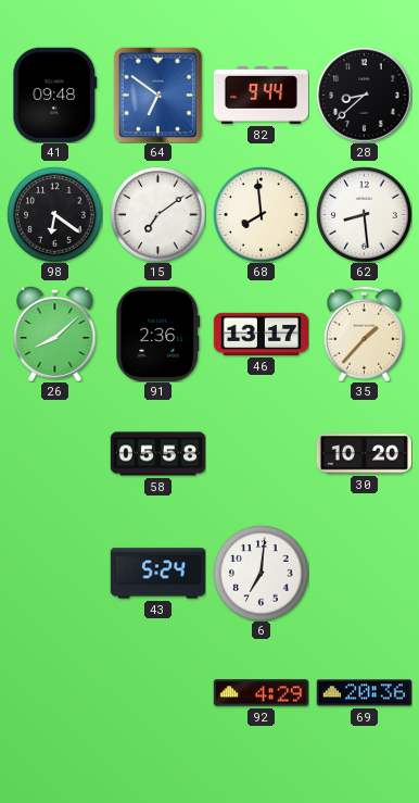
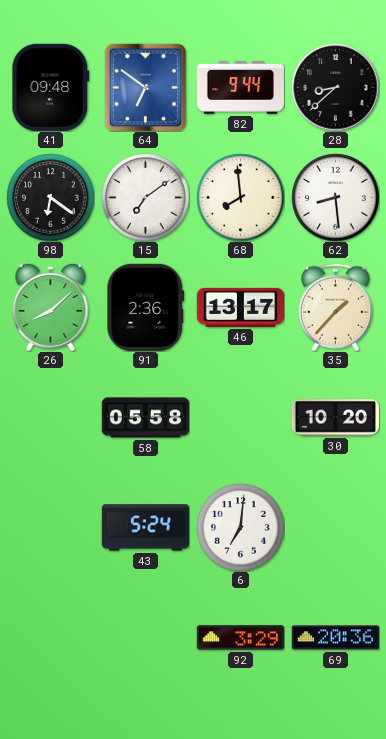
92: 4:29 -> 3:29 (240, 638)
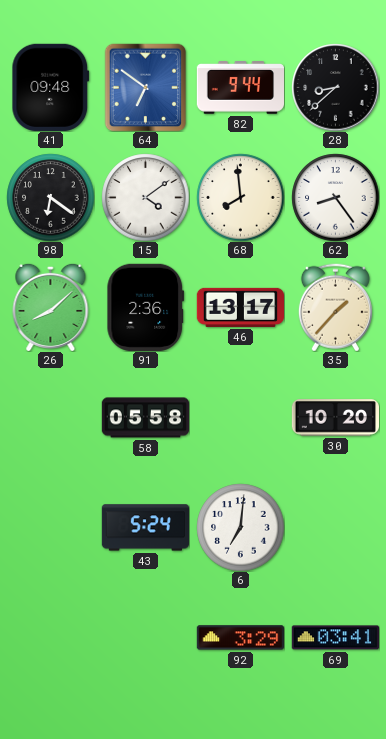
15: 7:09 -> 4:09 (145, 197)
62: 8:29 -> 8:24 (335, 197)
69: 20:36 -> 03:41 (335, 638)
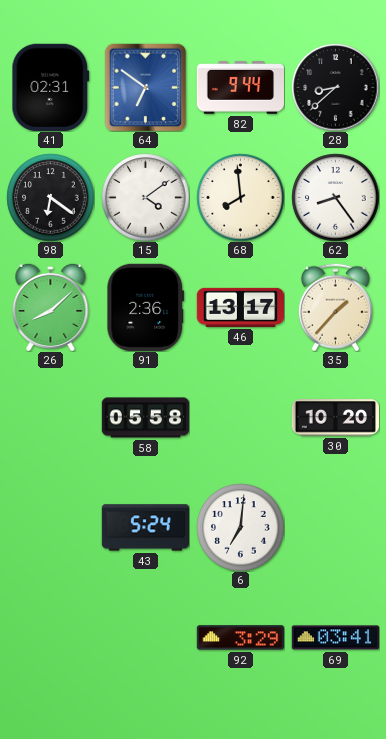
41: 09:48 -> 02:31 (51, 87)
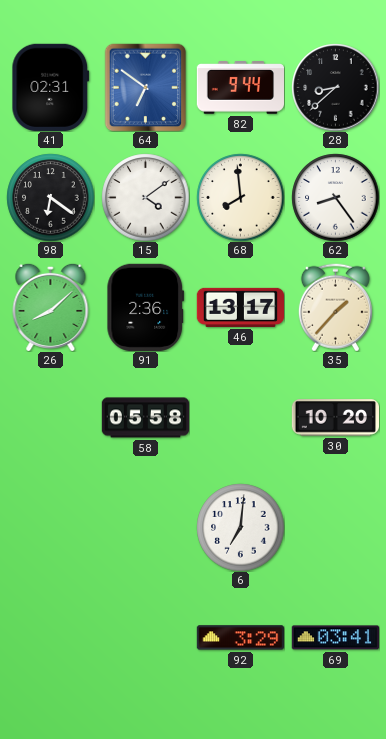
43: 5:24 -> none (145, 528)
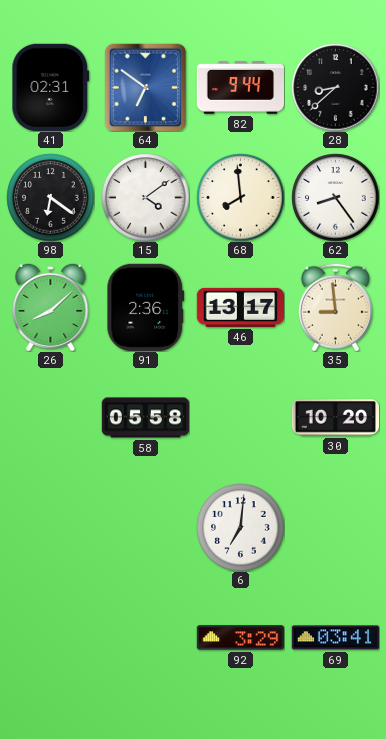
35: 1:37 -> 8:59 (335, 307)
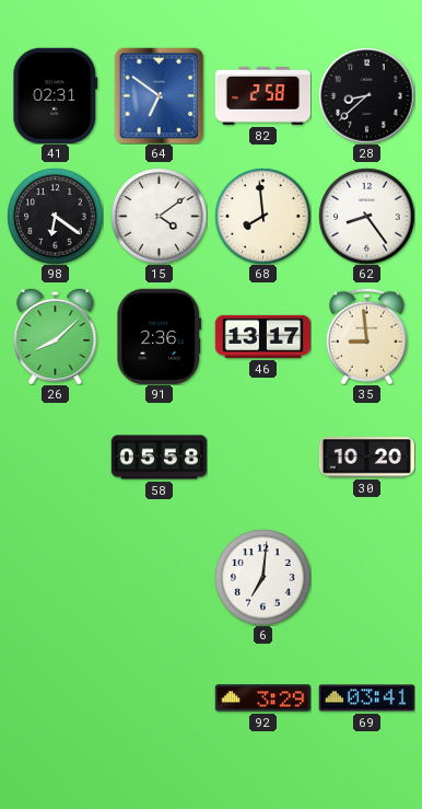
82: 9:44 -> 2:58 (262, 96)
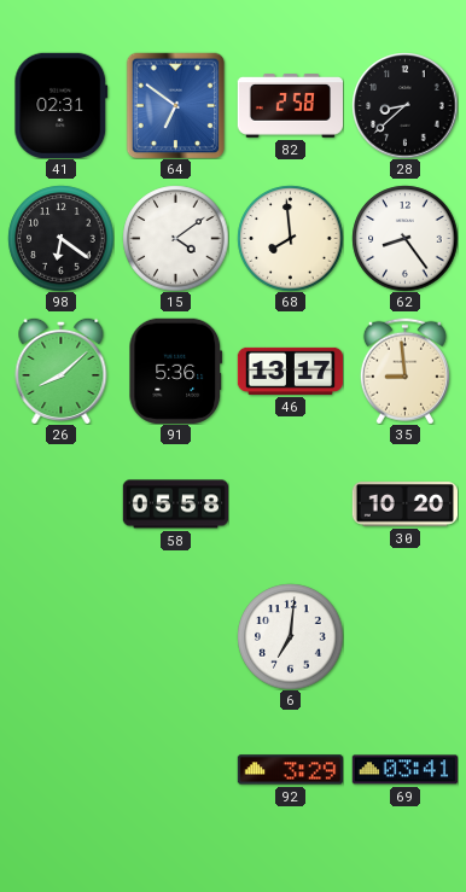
91: 2:36 -> 5:36 (176, 371)
